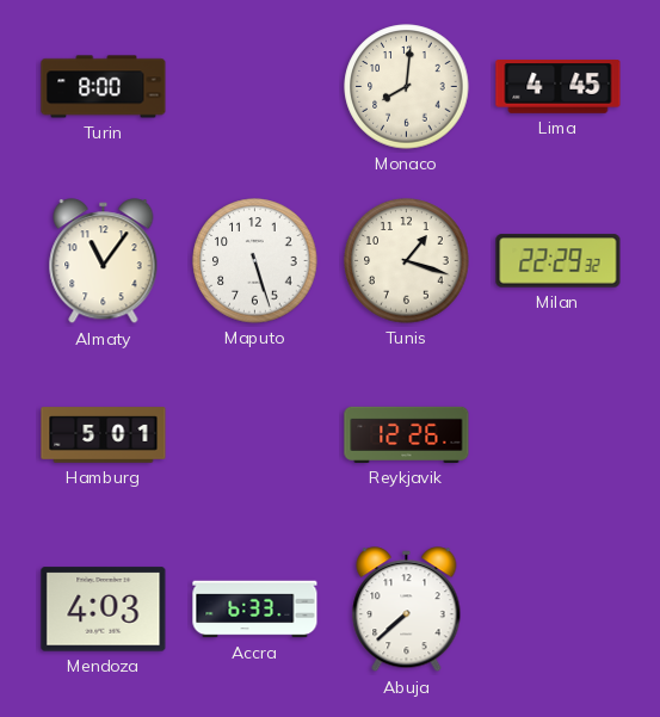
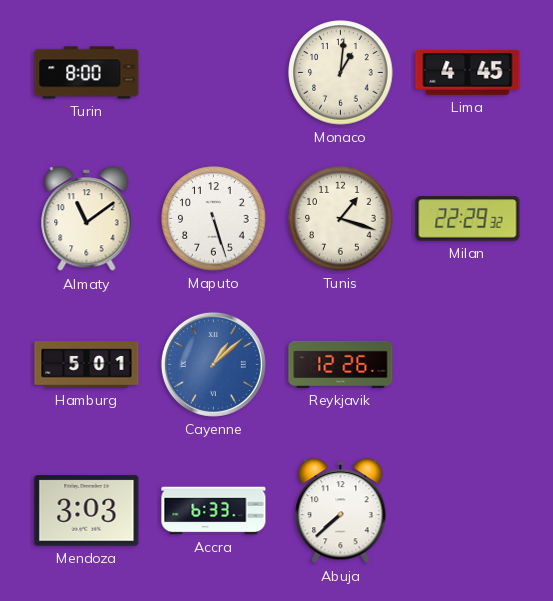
Monaco: 8:01 -> 1:01 (341, 73)
Almaty: 11:06 -> 11:09 (87, 219)
Cayenne: none -> 1:08 (213, 364)
Mendoza: 4:03 -> 3:03 (87, 511)
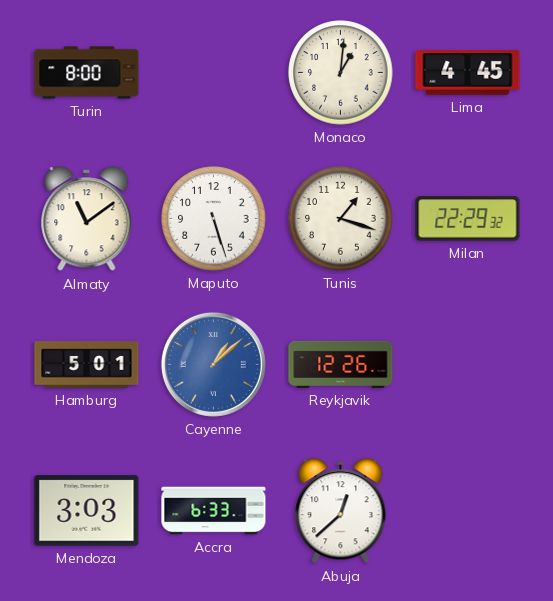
Abuja: 7:38 -> 12:38 (341, 511)
